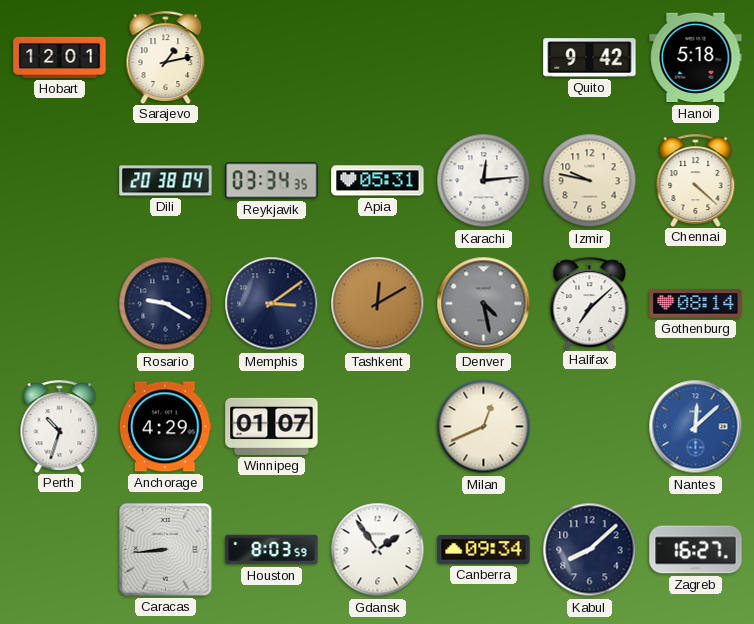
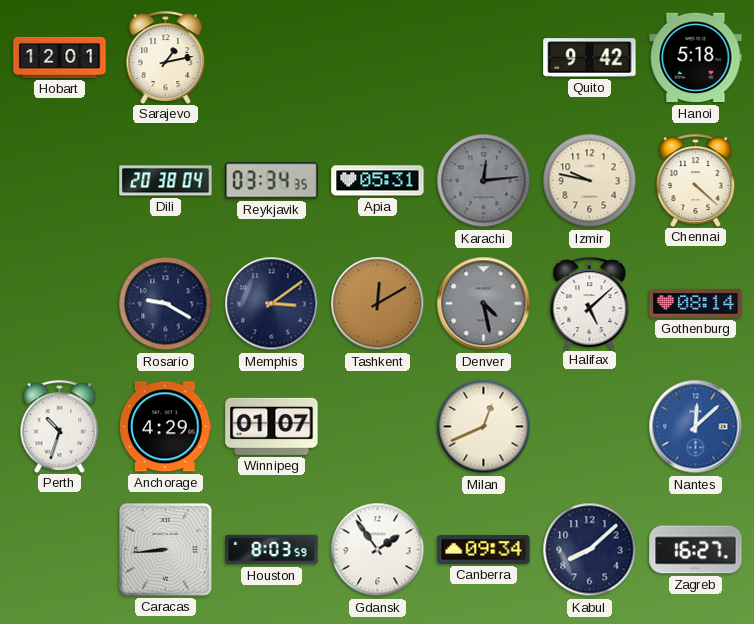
Karachi dial: white -> grey (484, 181)
Halifax: 7:08 -> 5:08 (590, 303)
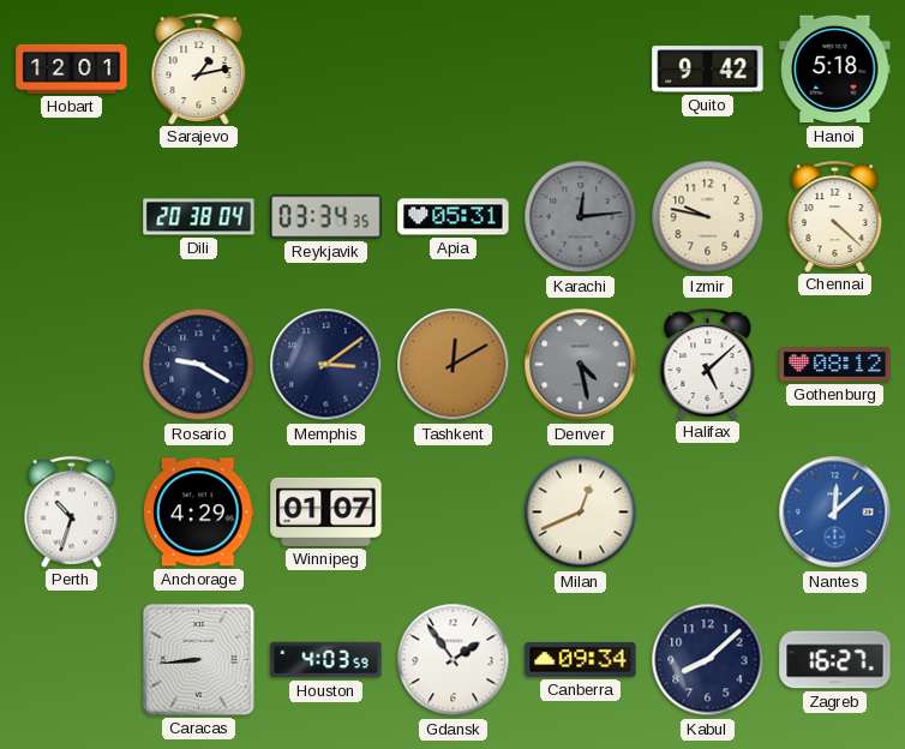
Gothenburg: 08:14 -> 08:12 (835, 365)
Houston: 8:03 -> 4:03 (326, 660)
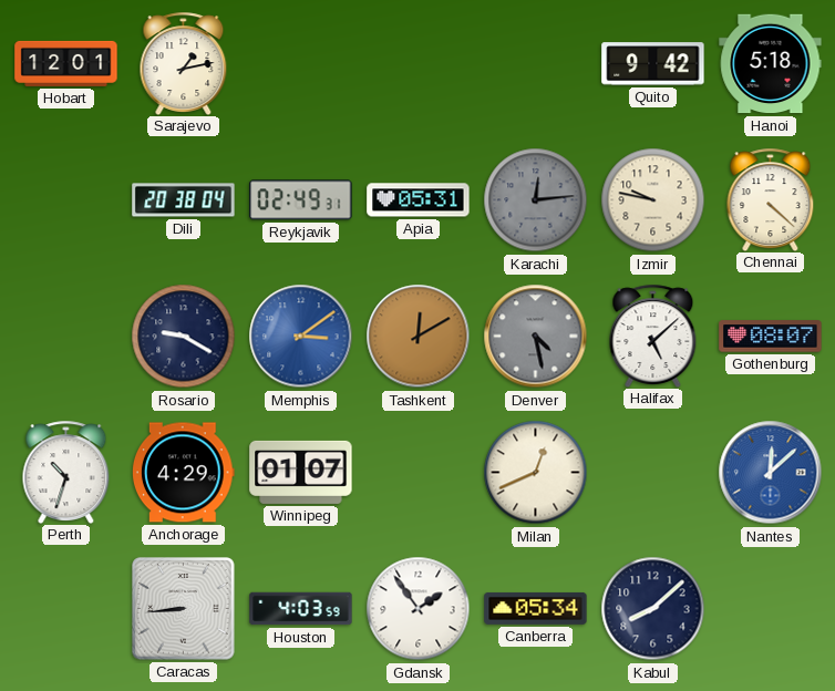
Reykjavik: 03:34 -> 02:49 (301, 200)
Memphis dial: navy -> blue (301, 337)
Gothenburg: 08:12 -> 08:07 (771, 337)
Canberra: 09:34 -> 05:34 (536, 608)
Zagreb: 16:27 -> none (835, 660)
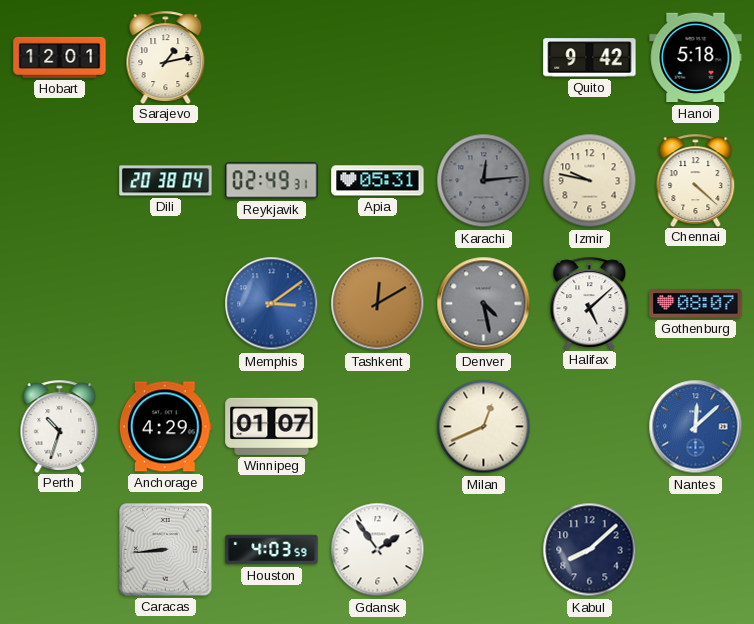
Rosario: 9:20 -> none (184, 337)
Canberra: 05:34 -> none (536, 608)
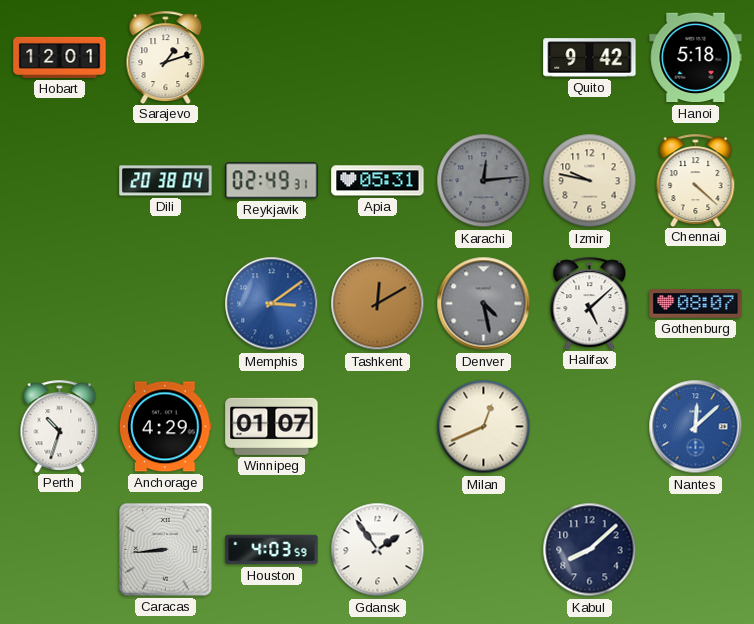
Sarajevo: 1:13 -> 1:12 (166, 57)
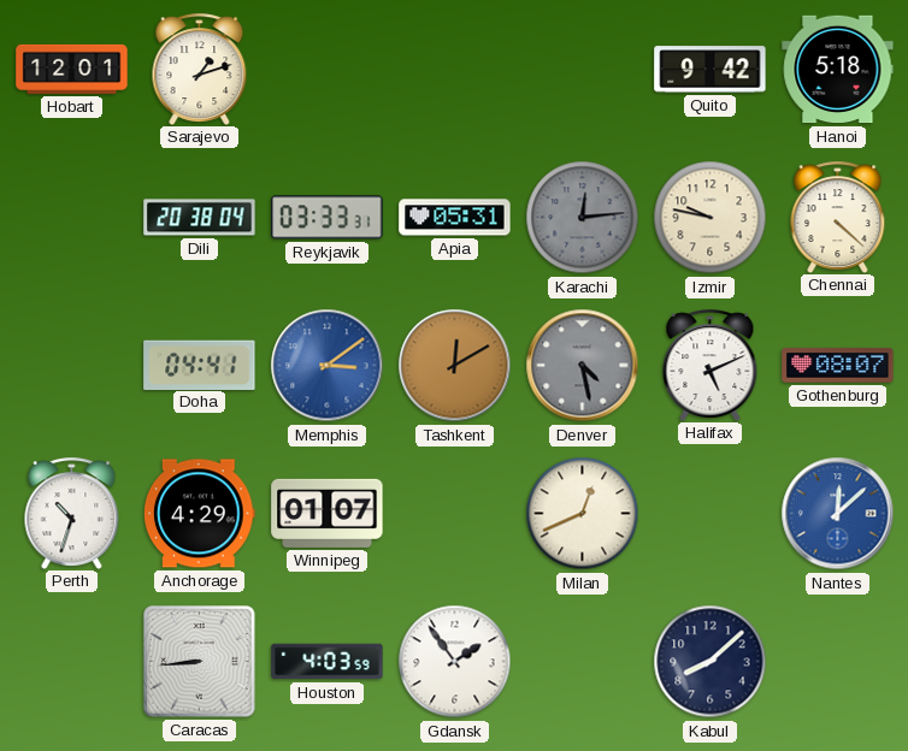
Reykjavik: 02:49 -> 03:33 (328, 218)
Doha: none -> 04:41 (200, 365)
Halifax: 5:08 -> 5:11 (711, 365)
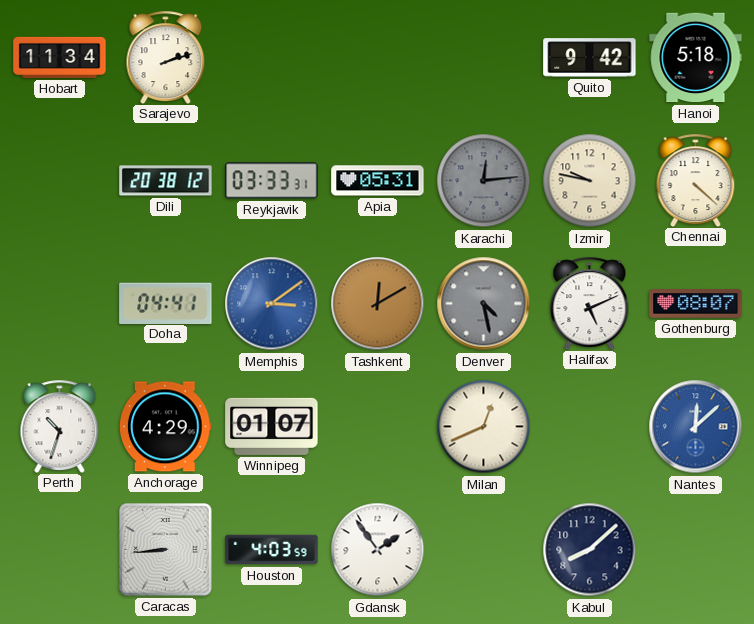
Hobart: 12:01 -> 11:34 (60, 57)
Sarajevo: 1:12 -> 2:12 (166, 57)
Dili: 20:38:04 -> 20:38:12 (166, 181)
